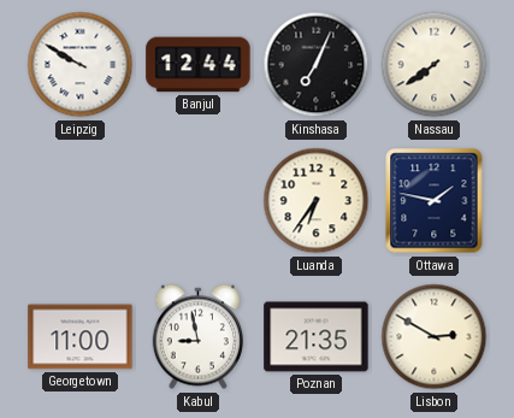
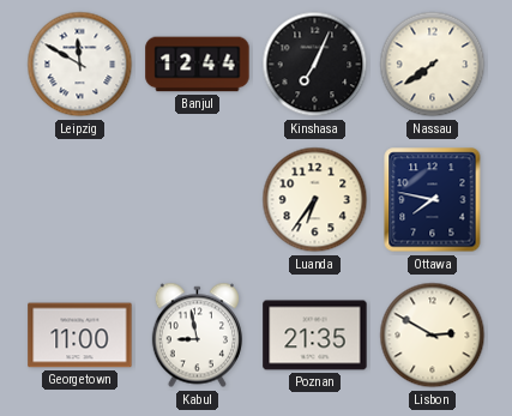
Leipzig: 9:50 -> 11:50 (80, 65)
Ottawa: 1:47 -> 7:47 (433, 200)
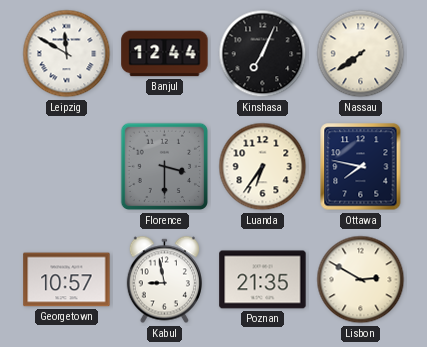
Florence: none -> 3:30 (165, 167)
Georgetown: 11:00 -> 10:57 (67, 280)
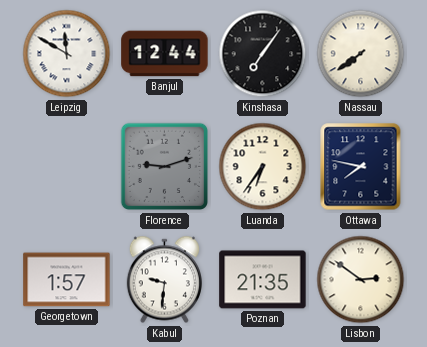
Kinshasa: 7:04 -> 7:06 (263, 54)
Florence: 3:30 -> 9:12 (165, 167)
Georgetown: 10:57 -> 1:57 (67, 280)
Kabul: 8:58 -> 9:31 (164, 280)
Lisbon: 2:50 -> 2:51 (361, 280)
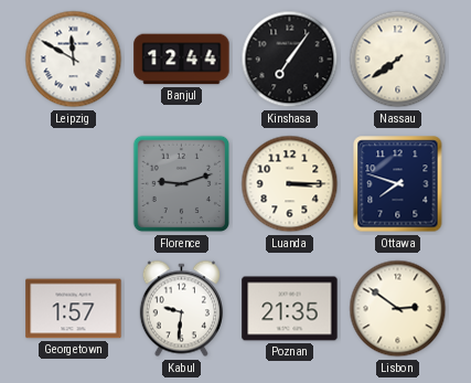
Luanda: 6:36 -> 3:15 (290, 184)
Ottawa: 7:47 -> 7:48 (398, 184)
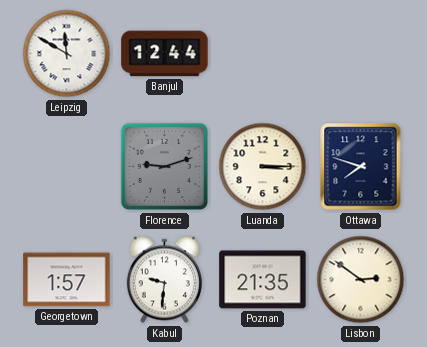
Kinshasa: 7:06 -> none (290, 60)
Nassau: 7:39 -> none (398, 60)
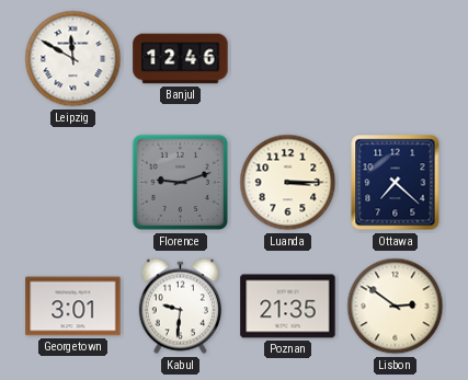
Banjul: 12:44 -> 12:46 (181, 59)
Ottawa: 7:48 -> 7:22 (396, 183)
Georgetown: 1:57 -> 3:01 (73, 307)
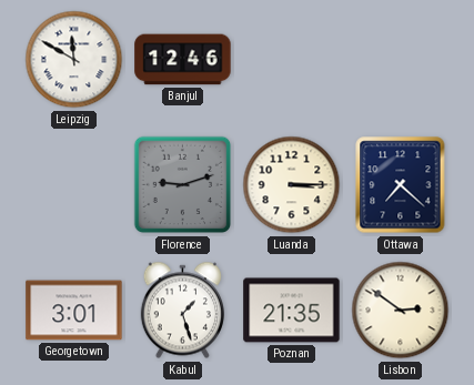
Kabul: 9:31 -> 1:27 (182, 311)
